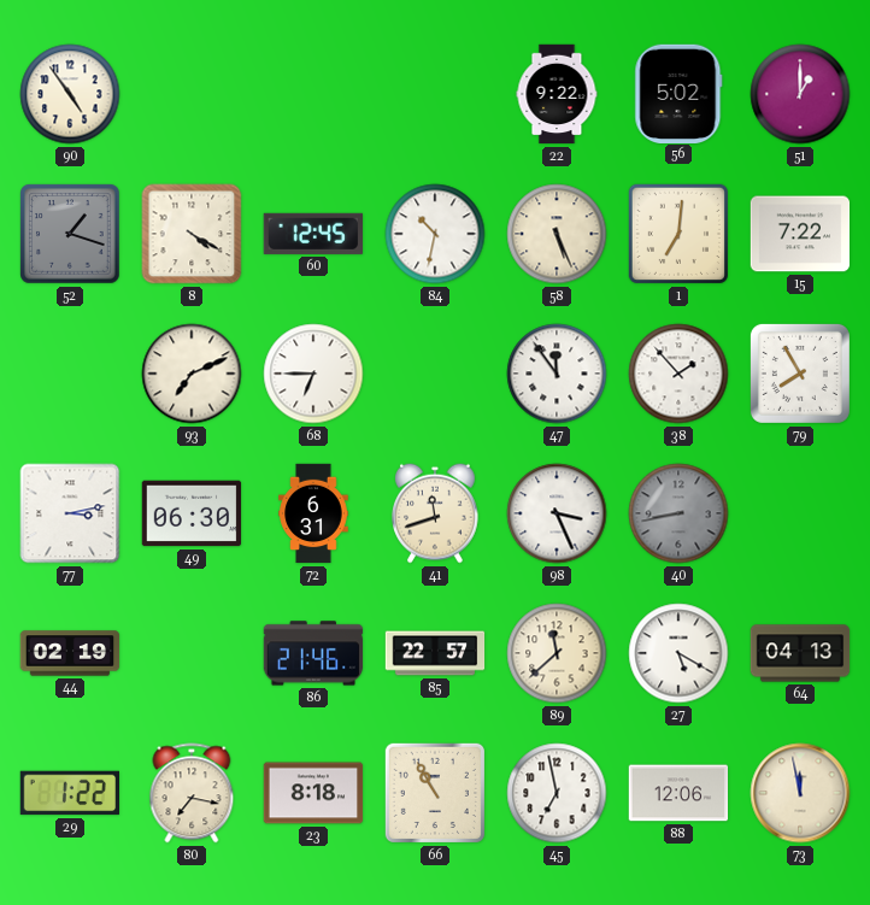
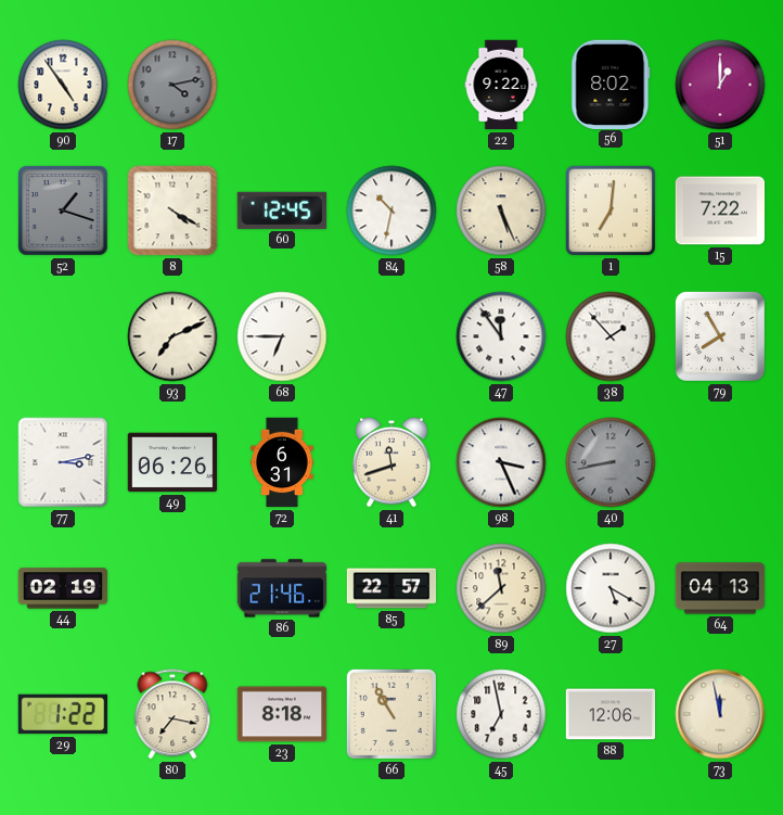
17: none -> 4:13 (172, 85)
56: 5:02 -> 8:02 (611, 84)
49: 06:30 -> 06:26 (172, 462)
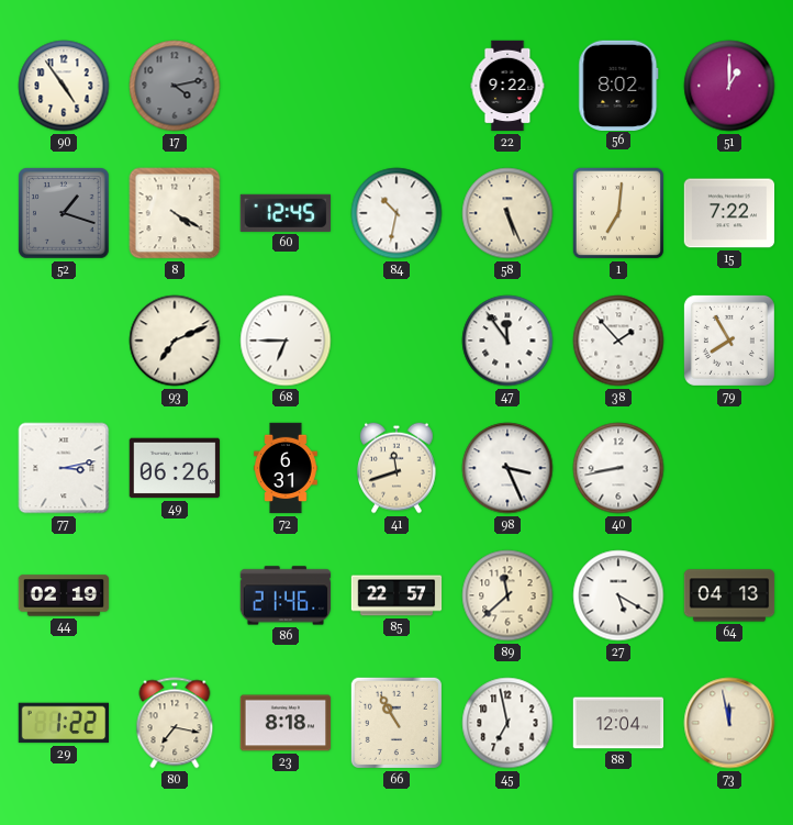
40 dial: grey -> white (618, 468)
88: 12:06 -> 12:04 (618, 723)
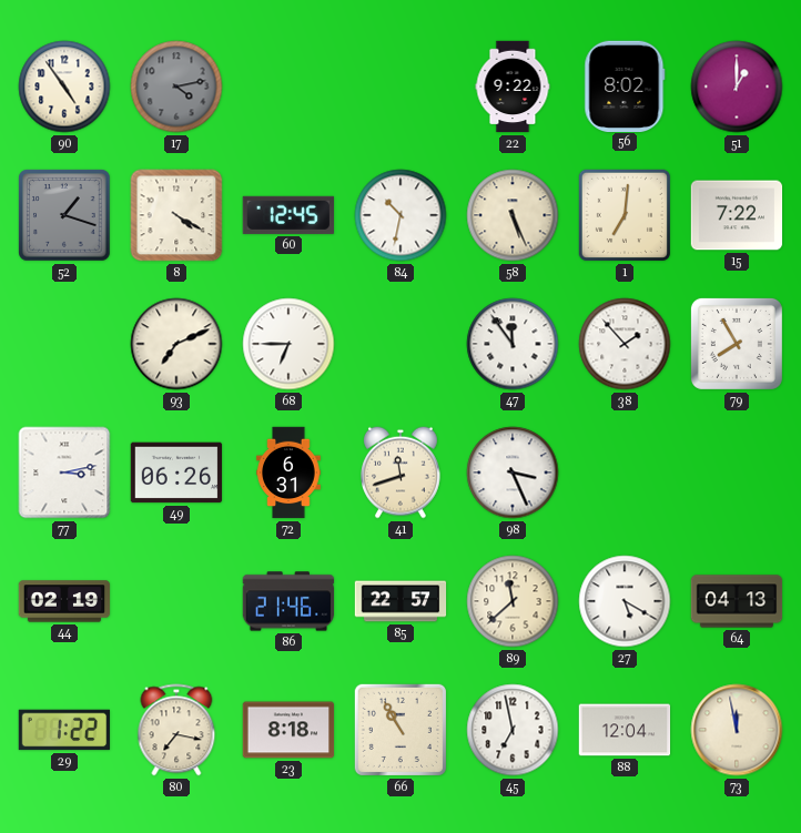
40: 8:43 -> none (618, 468)
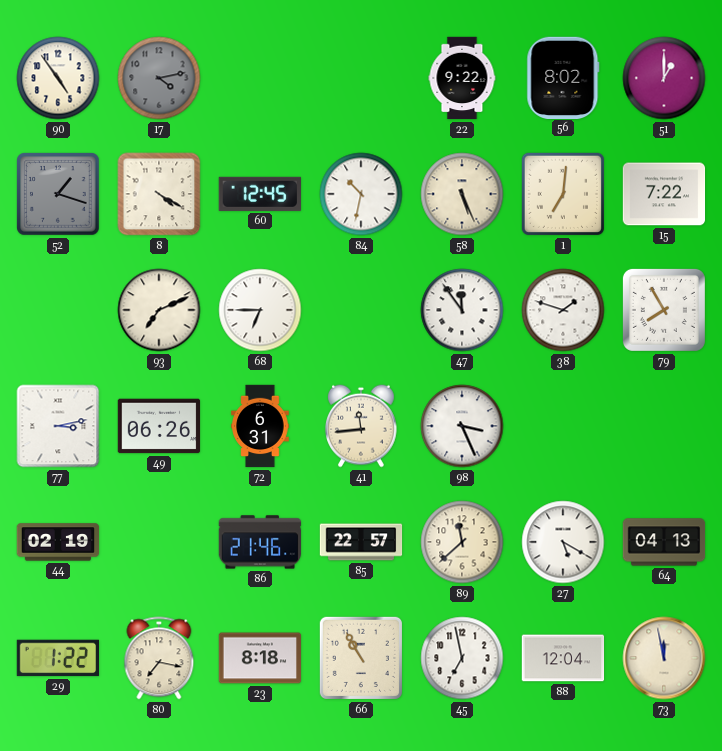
38: 1:53 -> 1:48 (563, 310)
41: 11:42 -> 11:44 (362, 426)
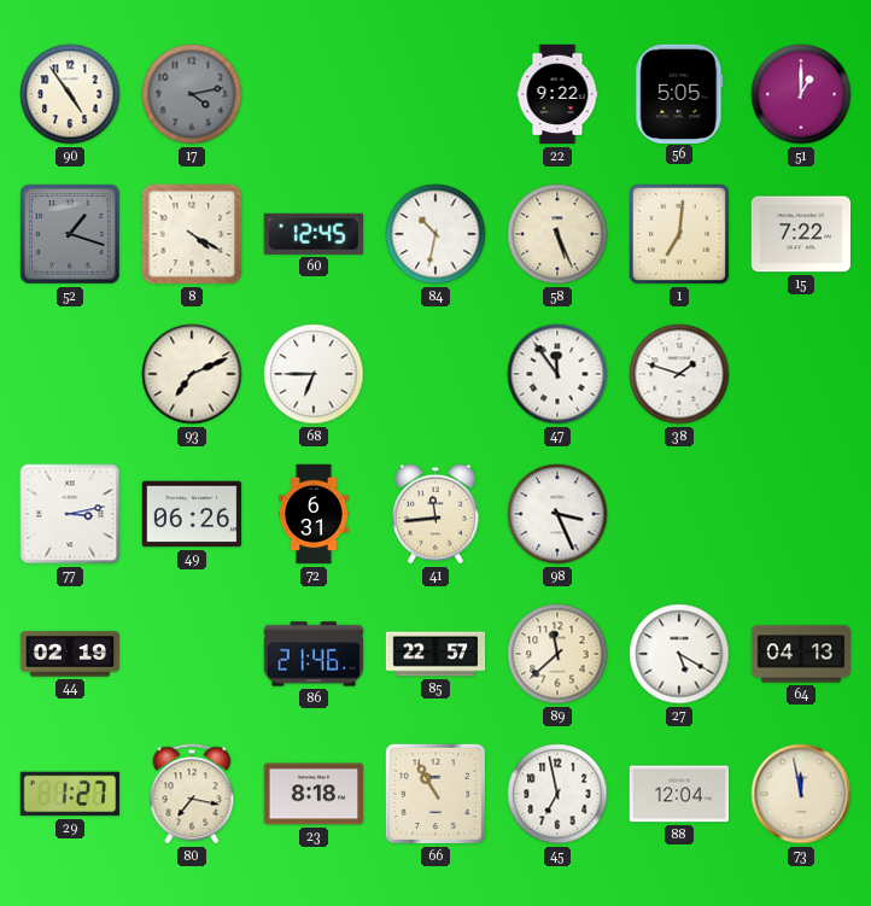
56: 8:02 -> 5:05 (679, 93)
79: 7:55 -> none (664, 310)
29: 1:22 -> 1:27 (70, 794)
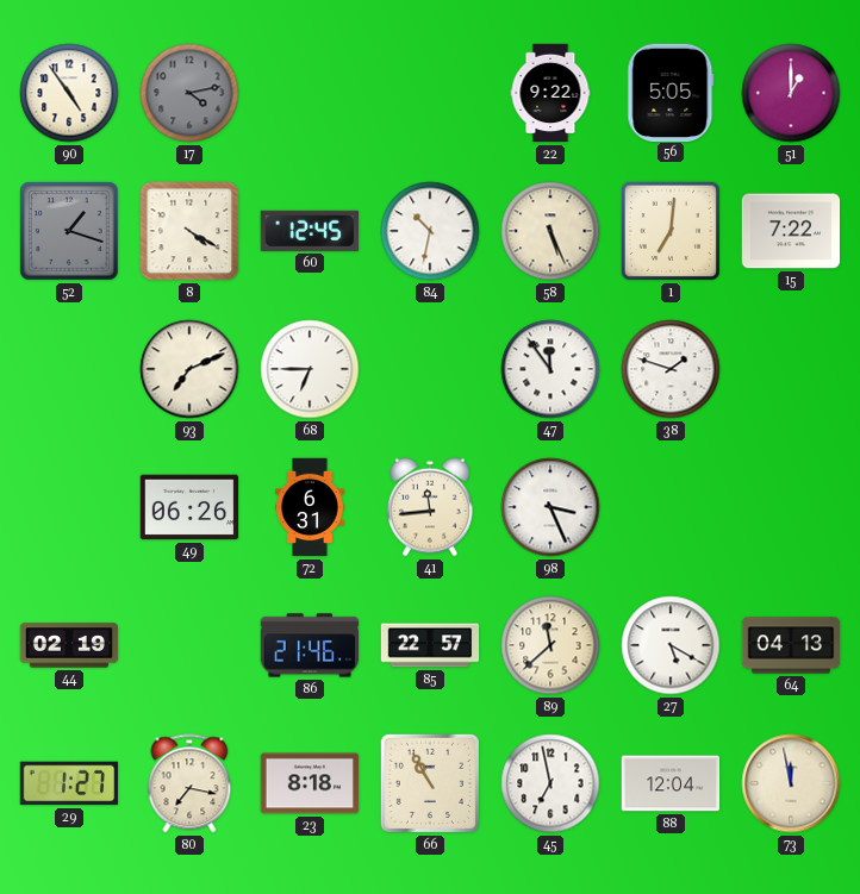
77: 3:13 -> none (70, 514)
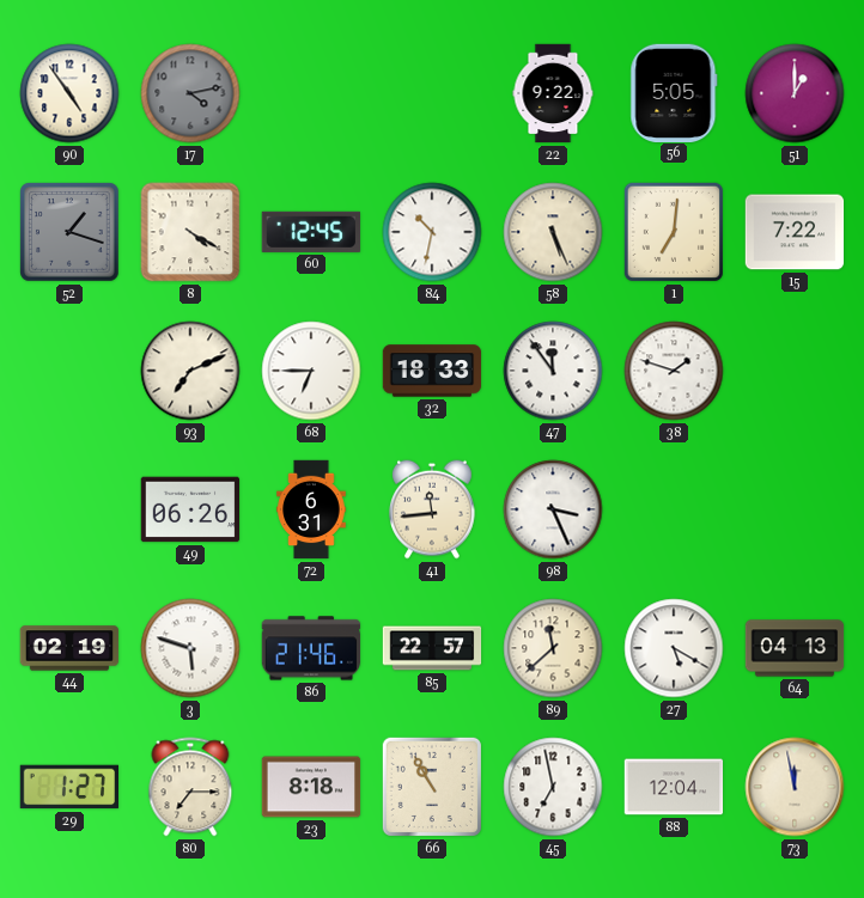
32: none -> 18:33 (432, 371)
3: none -> 5:48 (190, 648)
80: 7:17 -> 7:15 (190, 787)
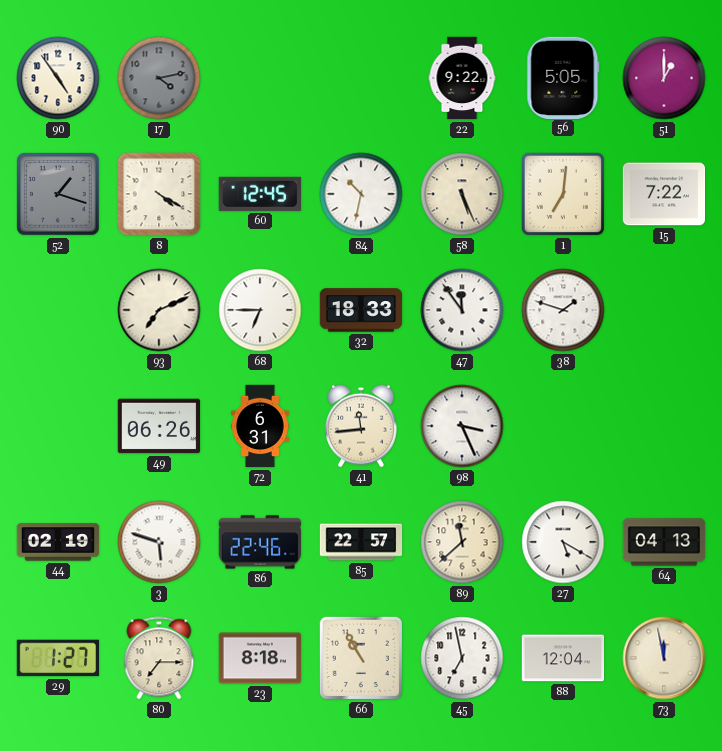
86: 21:46 -> 22:46 (260, 542)
